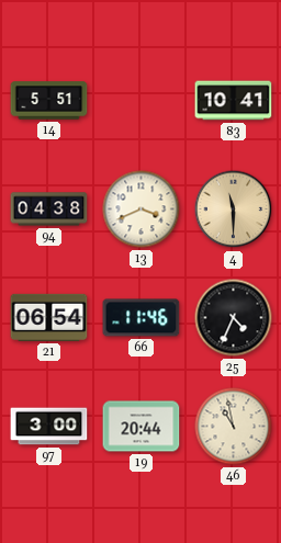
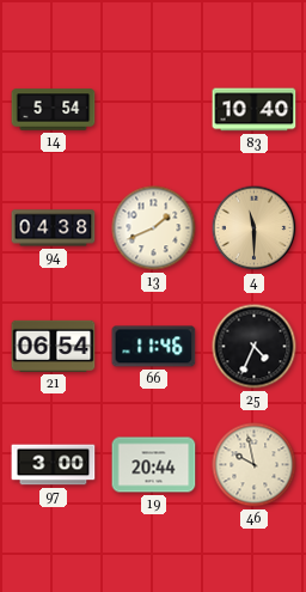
14: 5:51 -> 5:54 (54, 110)
83: 10:41 -> 10:40 (255, 110)
13: 3:41 -> 1:41 (154, 228)
46: 10:58 -> 9:58 (255, 465)
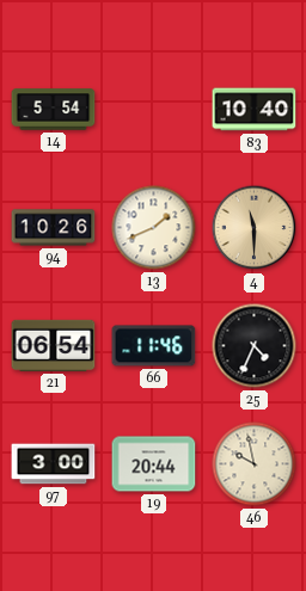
94: 04:38 -> 10:26 (54, 228)
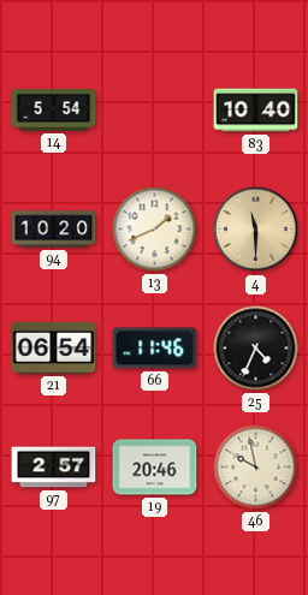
94: 10:26 -> 10:20 (54, 230)
97: 3:00 -> 2:57 (54, 468)
19: 20:44 -> 20:46 (155, 468)
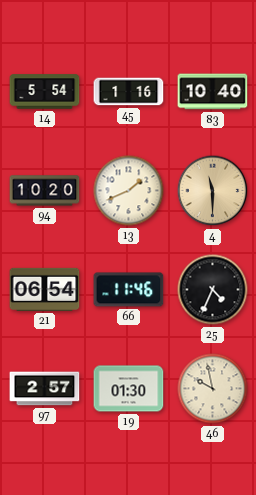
45: none -> 1:16 (129, 92)
19: 20:46 -> 01:30 (129, 389)
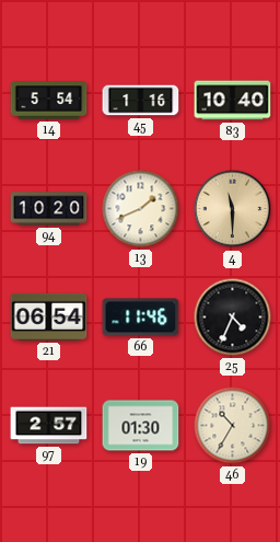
46: 9:58 -> 10:35 (233, 426)
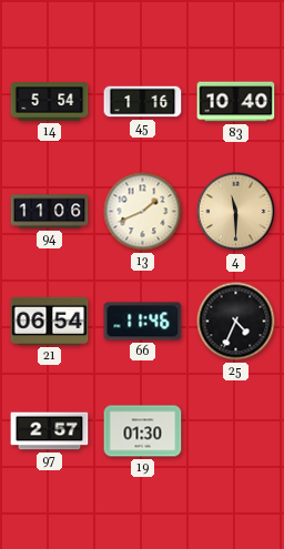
94: 10:20 -> 11:06 (50, 212)
46: 10:35 -> none (233, 426)
